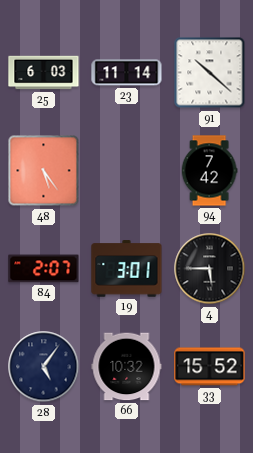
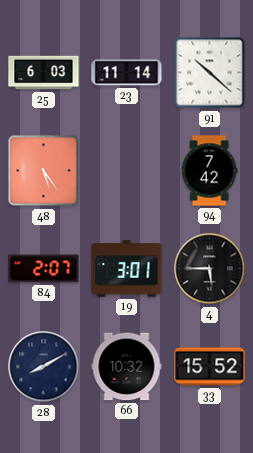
28: 5:06 -> 8:10 (44, 367)
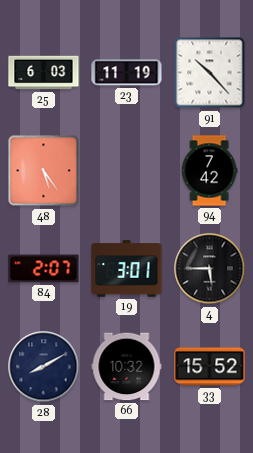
23: 11:14 -> 11:19 (127, 73)
91: 10:22 -> 10:23 (210, 73)
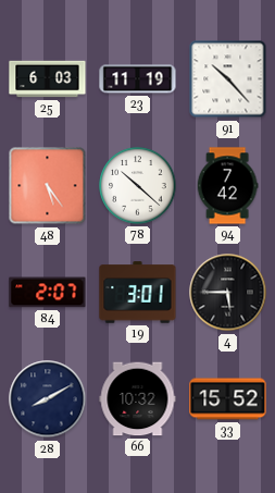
78: none -> 10:22 (138, 186)
